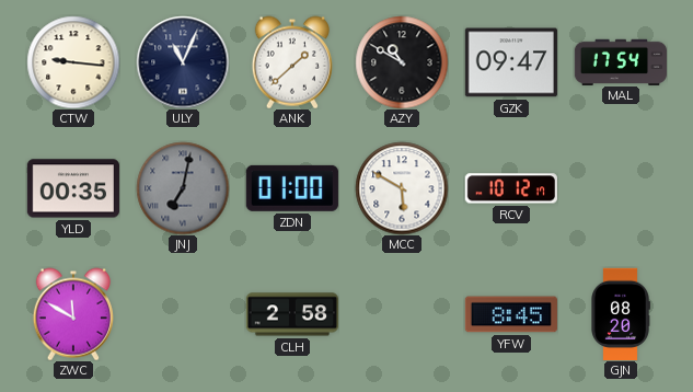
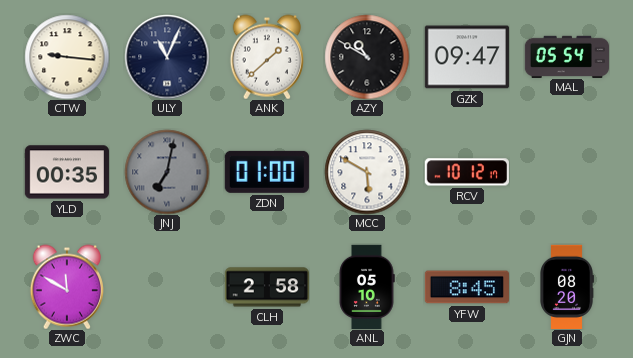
MAL: 17:54 -> 05:54 (566, 56)
ANL: none -> 05:10 (367, 286)
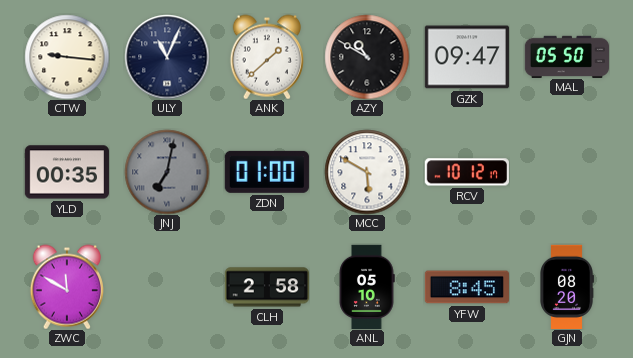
MAL: 05:54 -> 05:50 (566, 56)
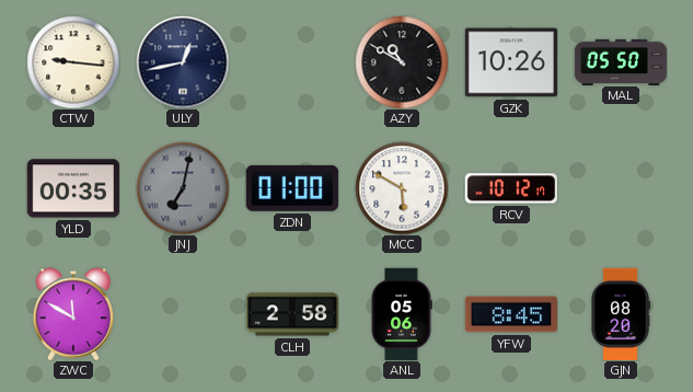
ULY: 11:04 -> 12:43 (183, 62)
ANK: 1:38 -> none (267, 57)
GZK: 09:47 -> 10:26 (511, 62)
ANL: 05:10 -> 05:06 (402, 313)
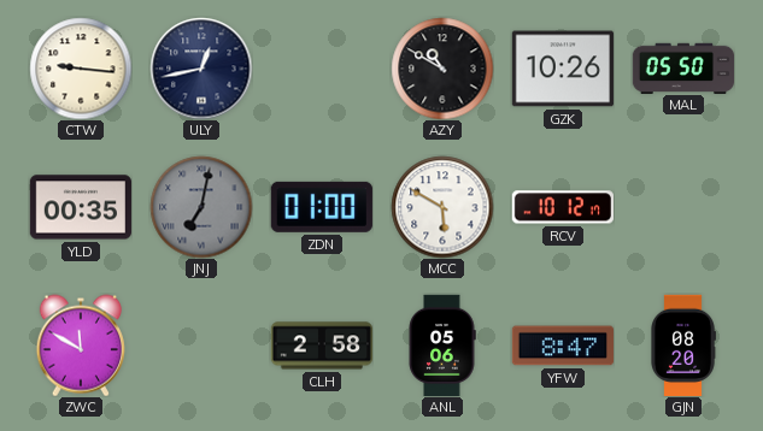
YFW: 8:45 -> 8:47 (563, 346)
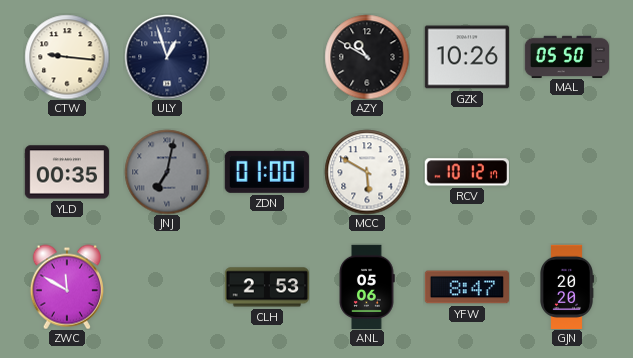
ULY: 12:43 -> 12:57 (167, 57)
CLH: 2:58 -> 2:53 (266, 287)
GJN: 08:20 -> 20:20 (567, 286)
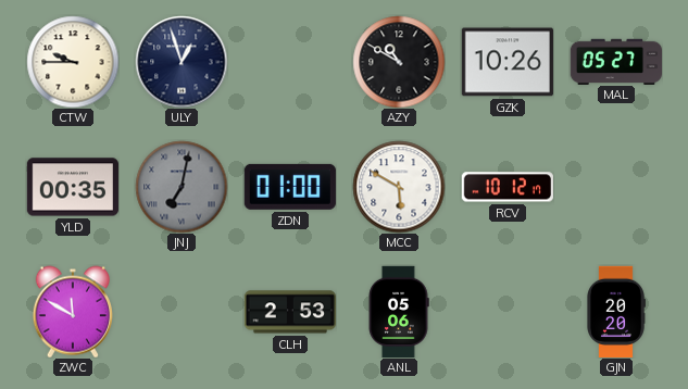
CTW: 9:16 -> 9:45 (73, 62)
MAL: 05:50 -> 05:27 (615, 61)
YFW: 8:47 -> none (467, 287)
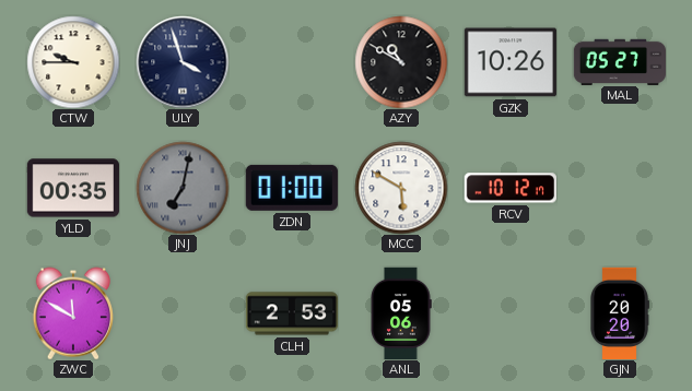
ULY: 12:57 -> 3:57 (183, 62)
